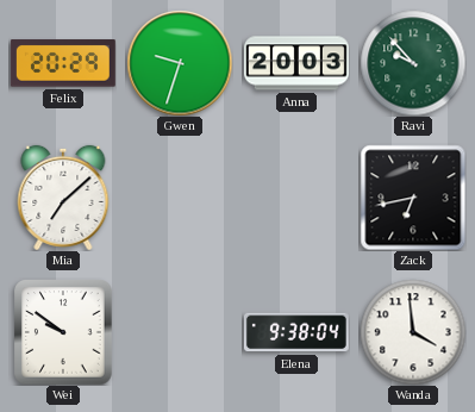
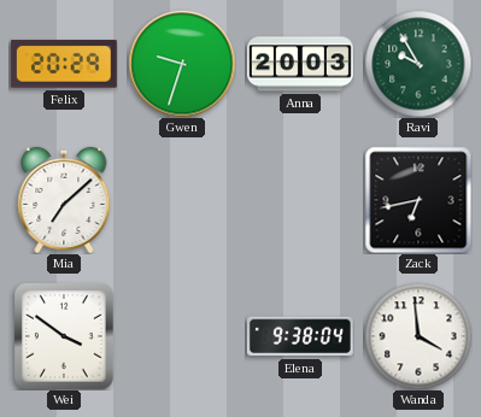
Ravi: 9:53 -> 9:55 (418, 64)
Wei: 9:51 -> 3:51 (64, 336)
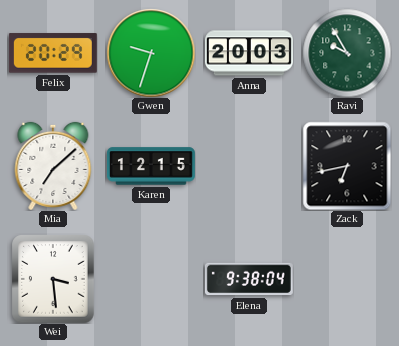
Karen: none -> 12:15 (151, 166)
Wei: 3:51 -> 3:29 (53, 279)
Wanda: 3:59 -> none (418, 336)
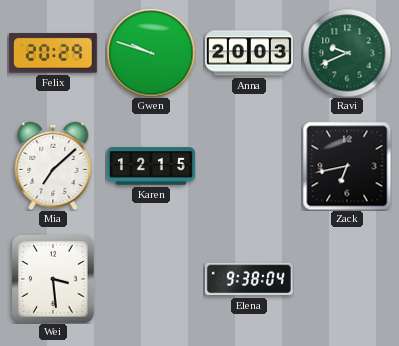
Gwen: 9:33 -> 9:48 (151, 53)
Ravi: 9:55 -> 9:41 (347, 53)
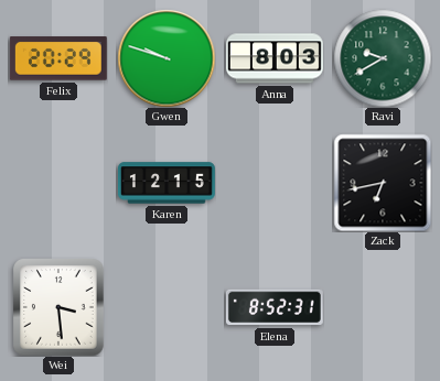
Anna: 20:03 -> 8:03 (275, 58)
Ravi: 9:41 -> 9:40 (383, 58)
Mia: 7:08 -> none (53, 166)
Elena: 9:38 -> 8:52 (275, 307)
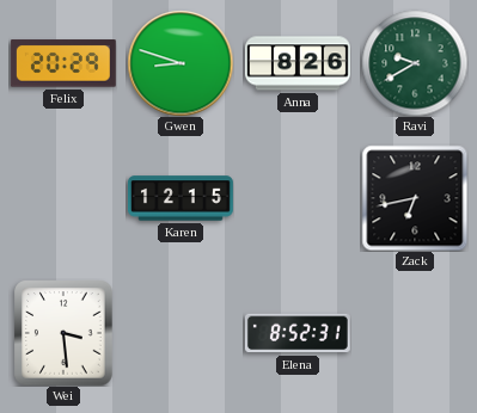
Gwen: 9:48 -> 8:48 (181, 63)
Anna: 8:03 -> 8:26 (298, 63)
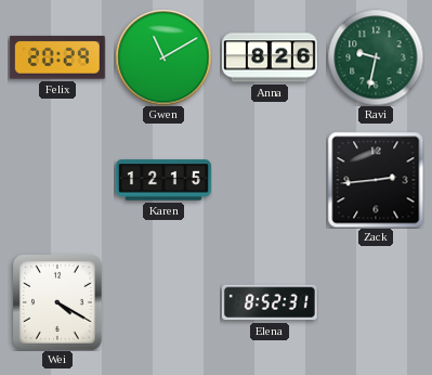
Gwen: 8:48 -> 11:10 (163, 57)
Ravi: 9:40 -> 9:32 (376, 57)
Zack: 6:43 -> 2:44 (376, 180)
Wei: 3:29 -> 4:20 (57, 302)
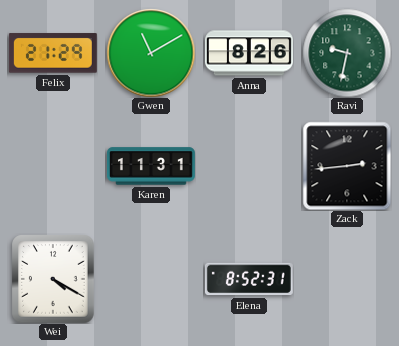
Felix: 20:29 -> 21:29 (53, 53)
Karen: 12:15 -> 11:31 (151, 166)
